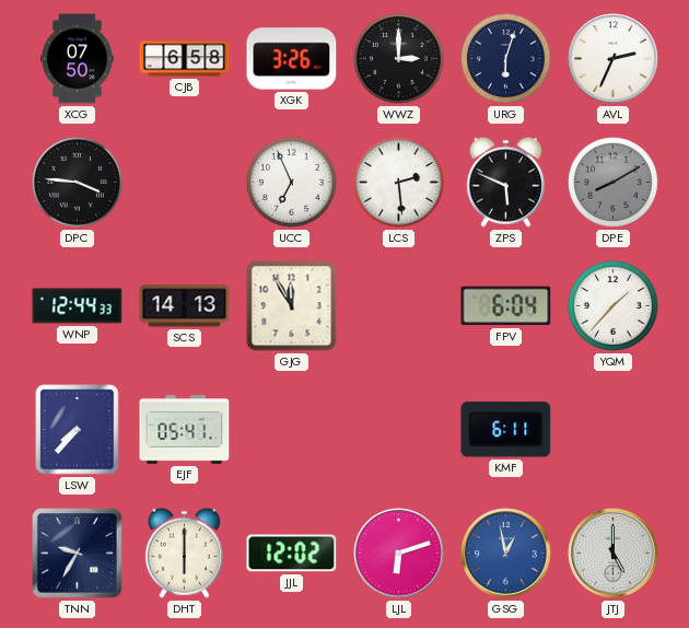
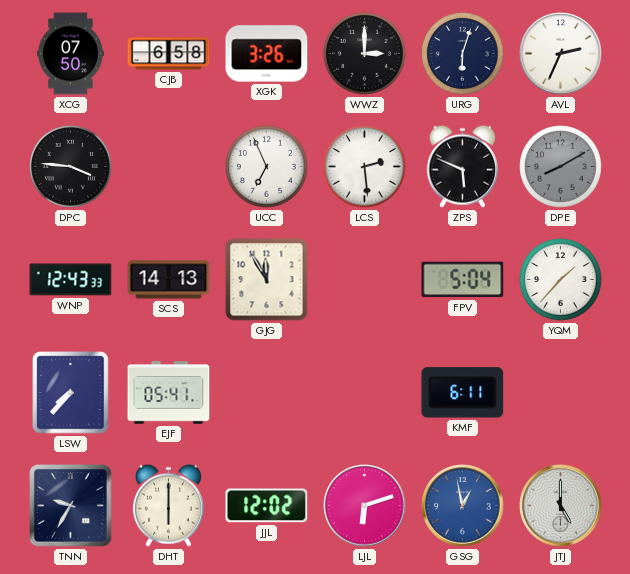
WNP: 12:44 -> 12:43 (71, 280)
FPV: 6:04 -> 5:04 (463, 280)
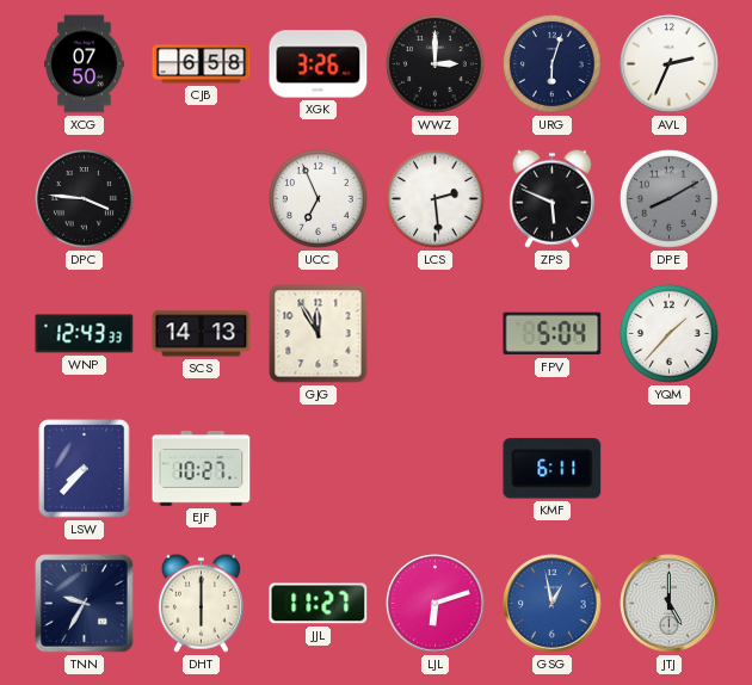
EJF: 05:41 -> 10:27 (202, 469)
JJL: 12:02 -> 11:27 (319, 604)
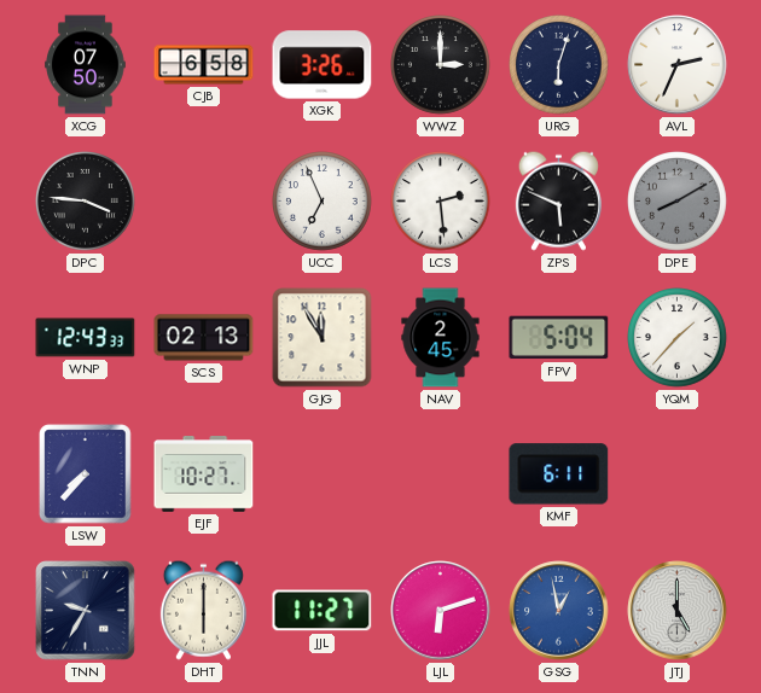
SCS: 14:13 -> 02:13 (204, 338)
NAV: none -> 2:45 (441, 338)
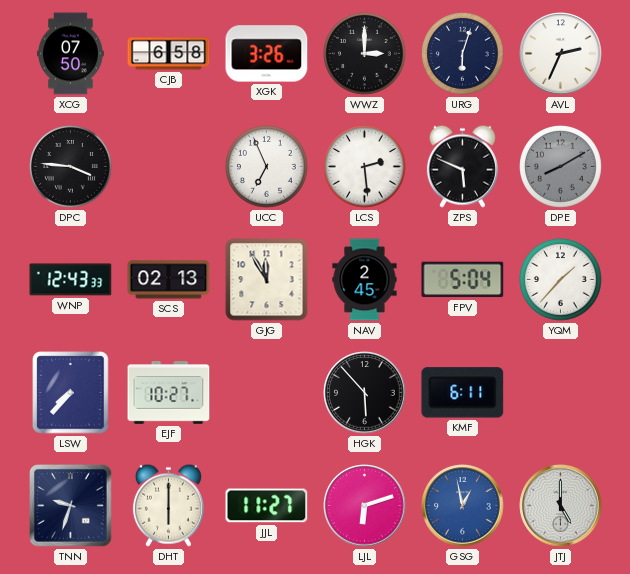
HGK: none -> 5:53 (365, 393)
TNN: 9:35 -> 9:33 (71, 506)
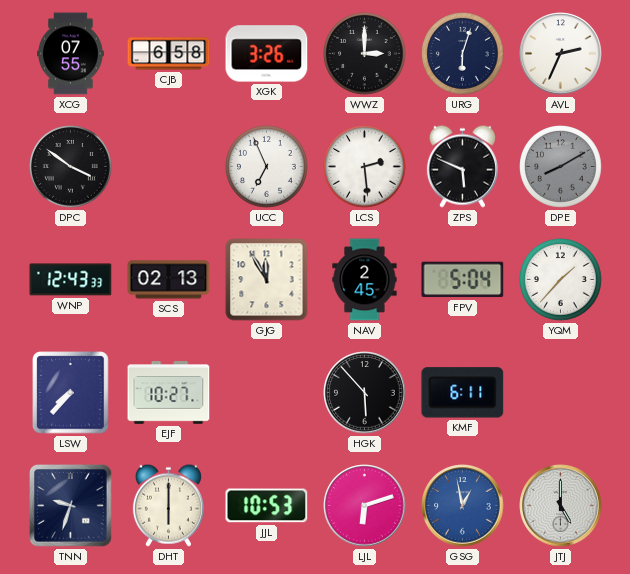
XCG: 07:50 -> 07:55 (71, 54)
DPC: 3:46 -> 3:51 (71, 167)
JJL: 11:27 -> 10:53 (267, 506)
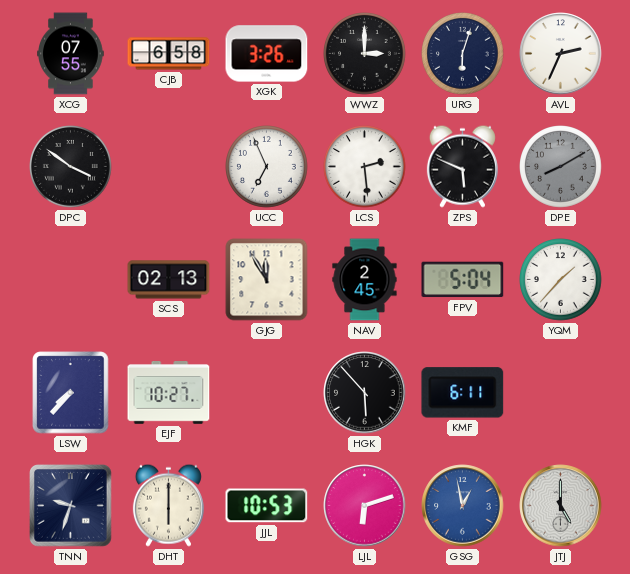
WNP: 12:43 -> none (71, 280)
